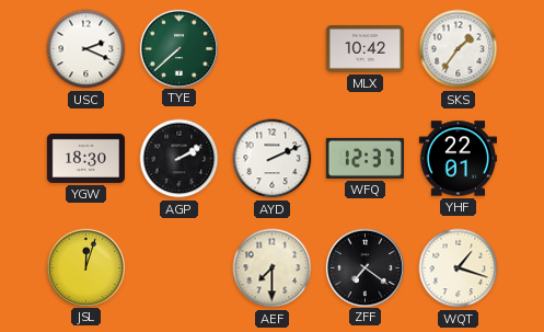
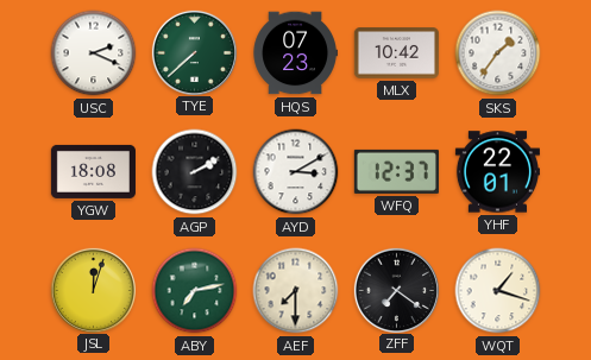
HQS: none -> 07:23 (295, 53)
YGW: 18:30 -> 18:08 (93, 171)
AYD: 2:11 -> 3:10 (296, 172)
ABY: none -> 7:13 (195, 291)
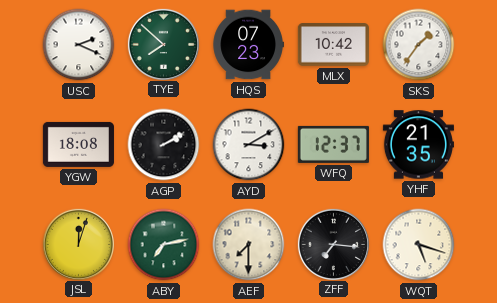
TYE: 7:38 -> 7:52 (163, 44)
YHF: 22:01 -> 21:35 (418, 145)
ZFF: 7:21 -> 7:16 (333, 244)
WQT: 1:18 -> 5:18 (419, 245)
